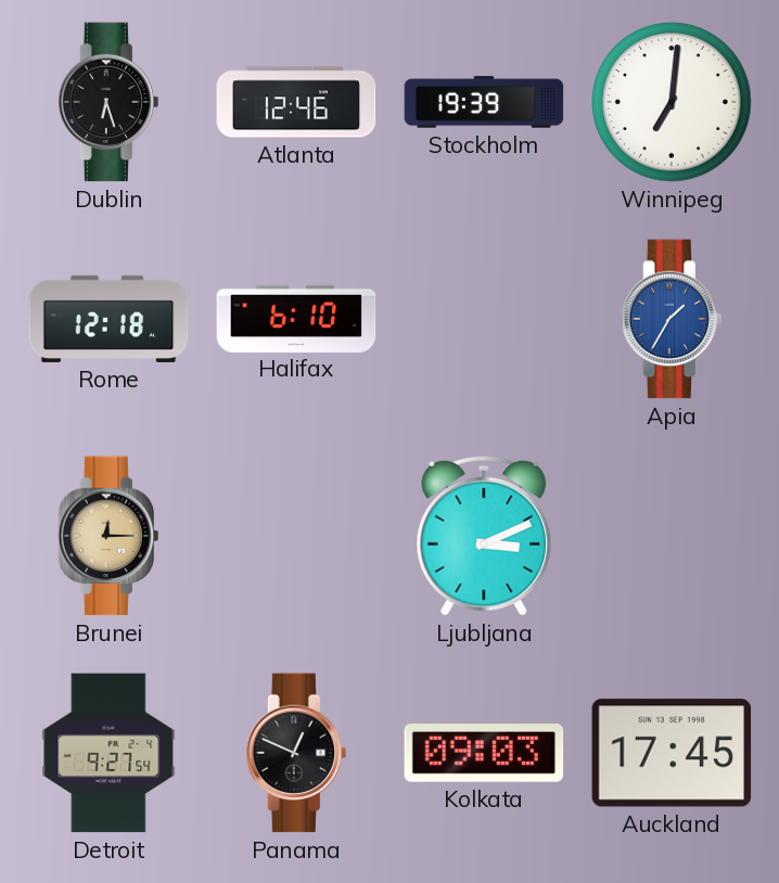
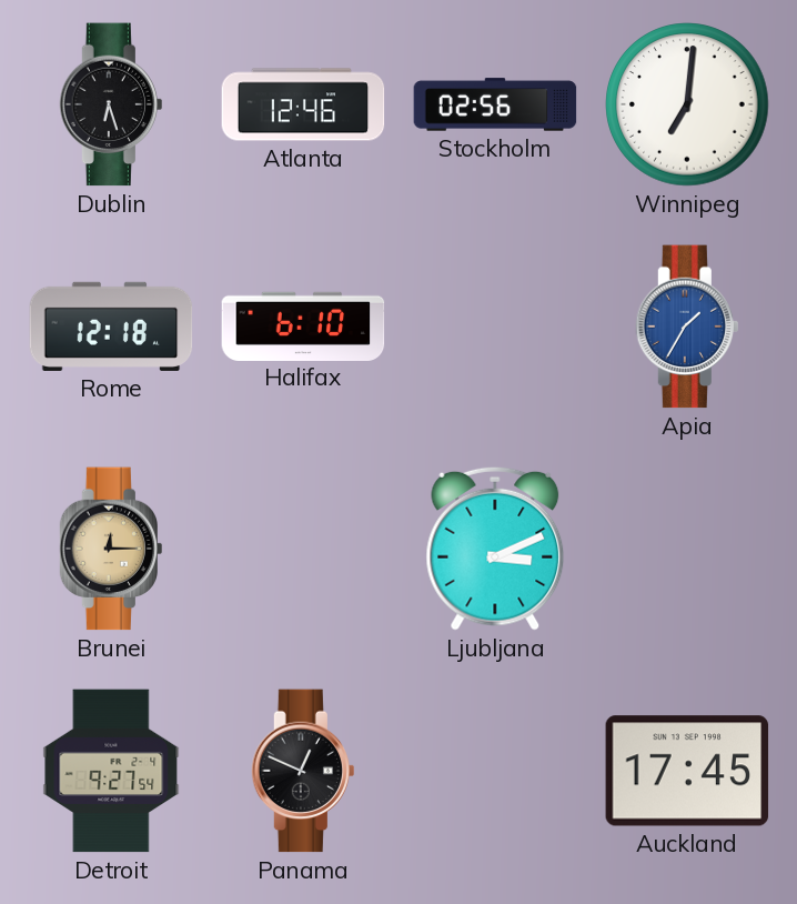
Stockholm: 19:39 -> 02:56 (495, 104)
Kolkata: 09:03 -> none (484, 754)
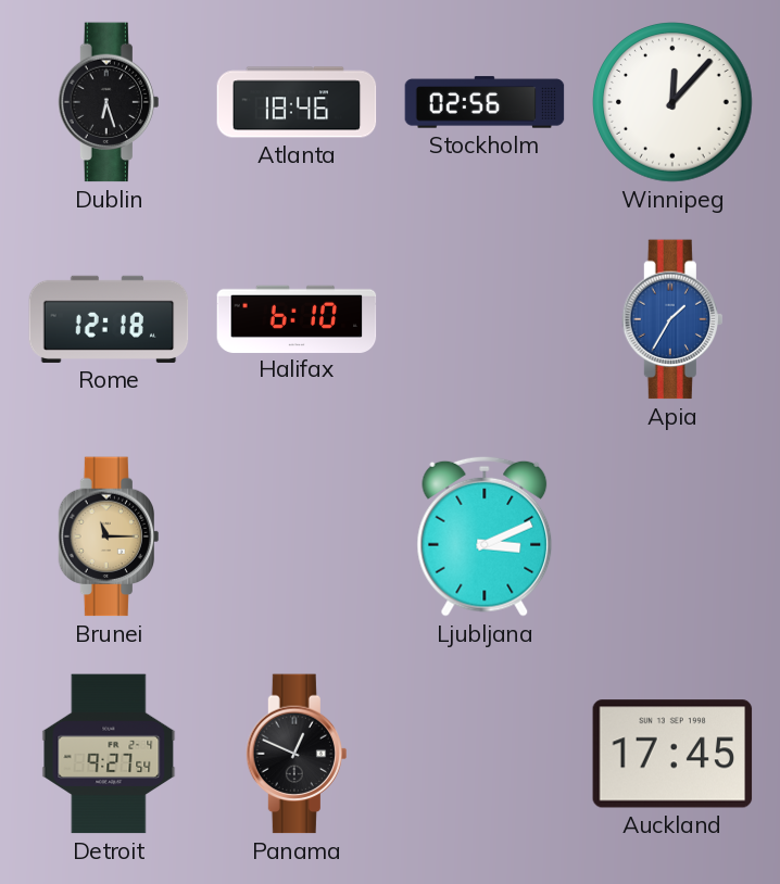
Atlanta: 12:46 -> 18:46 (297, 102)
Winnipeg: 7:01 -> 12:07 (672, 102)
Brunei: 12:15 -> 11:15 (108, 536)
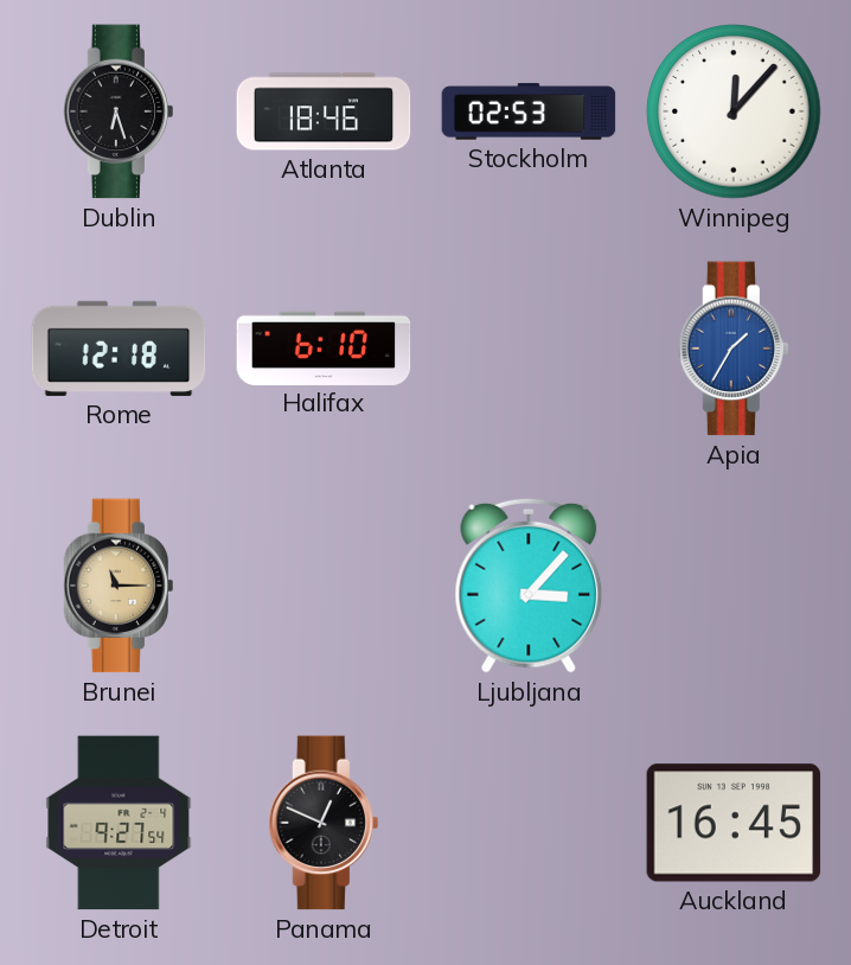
Stockholm: 02:56 -> 02:53 (529, 111)
Ljubljana: 3:11 -> 3:07 (529, 586)
Auckland: 17:45 -> 16:45 (734, 823)
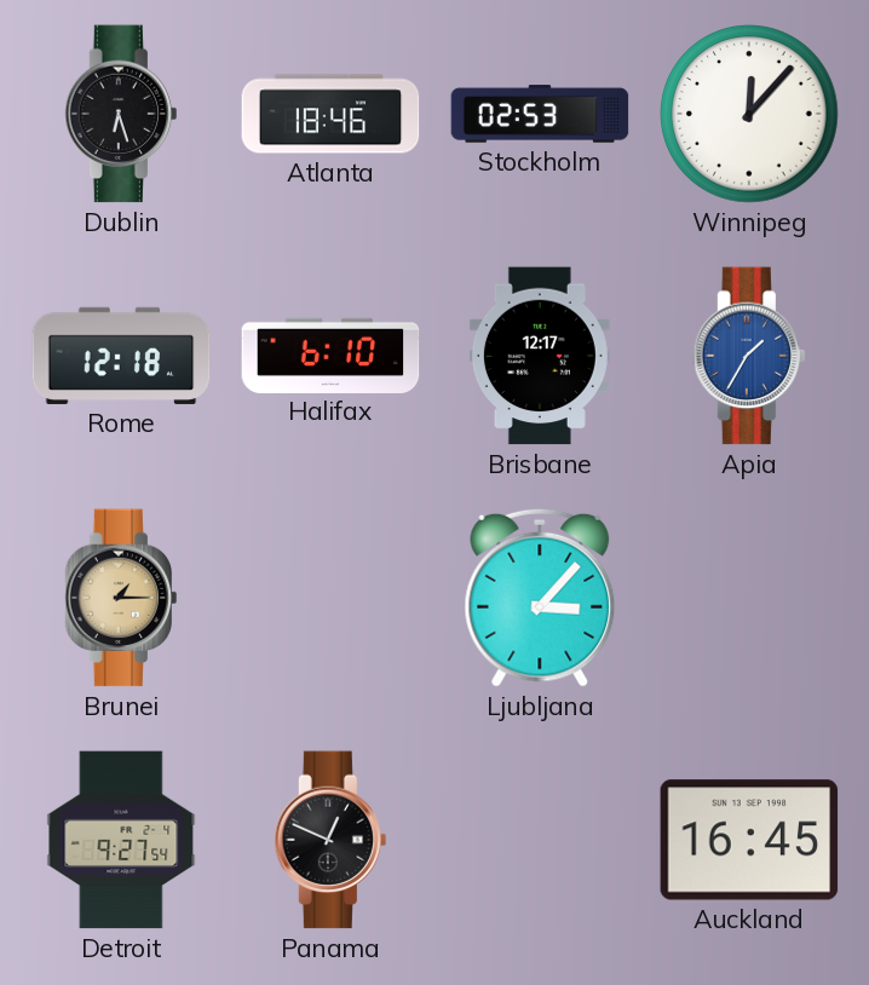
Brisbane: none -> 12:17 (540, 356)
Brunei: 11:15 -> 1:15 (120, 598)
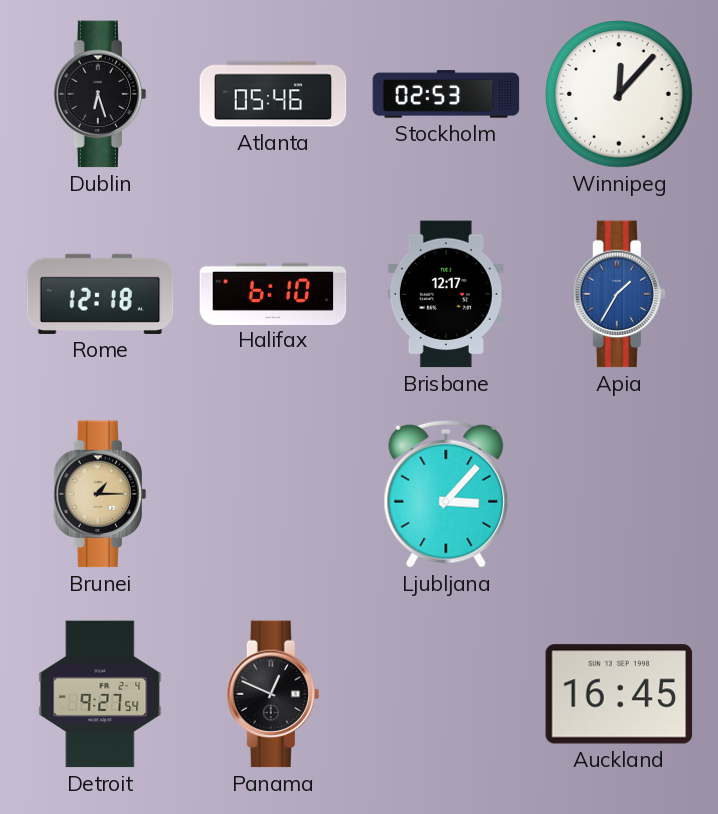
Atlanta: 18:46 -> 05:46 (273, 94)
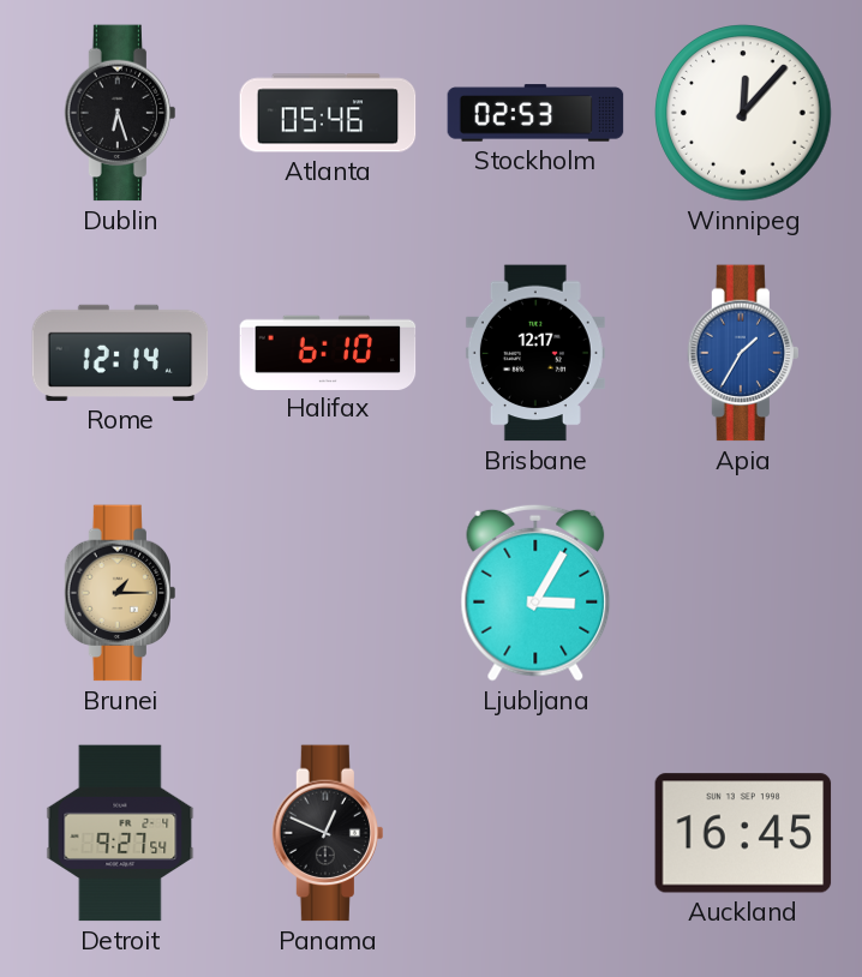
Rome: 12:18 -> 12:14 (120, 353)
Ljubljana: 3:07 -> 3:05 (535, 593)
